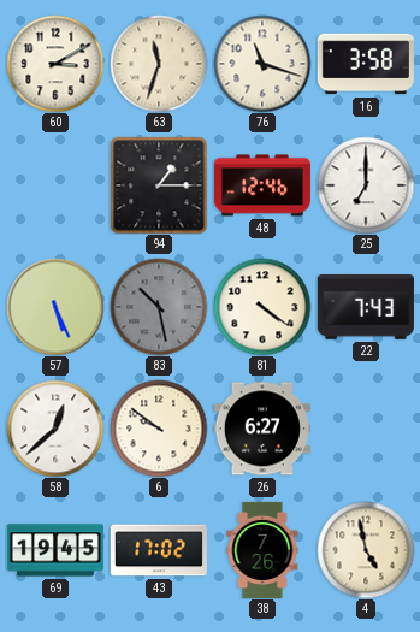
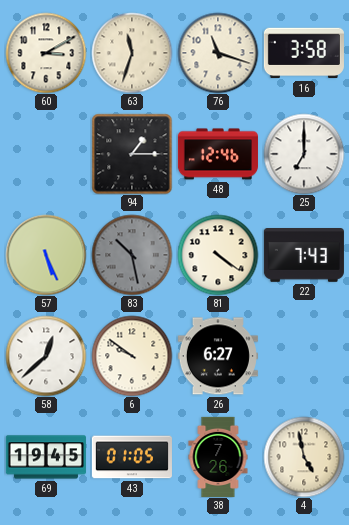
43: 17:02 -> 01:05 (132, 457)
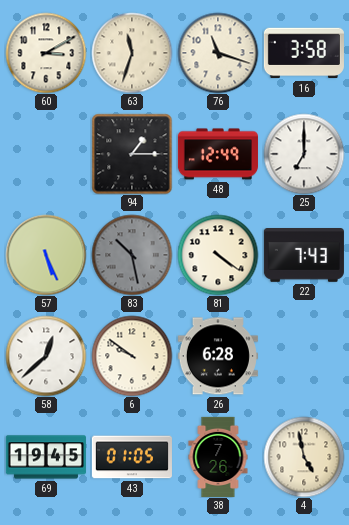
48: 12:46 -> 12:49 (218, 154)
26: 6:27 -> 6:28 (218, 356)
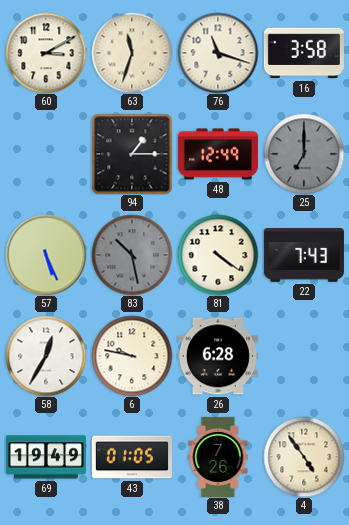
25 dial: white -> grey (304, 154)
58: 12:38 -> 12:35 (46, 356)
6: 9:51 -> 9:47 (132, 356)
69: 19:45 -> 19:49 (46, 457)
4: 4:58 -> 4:54 (304, 457)
